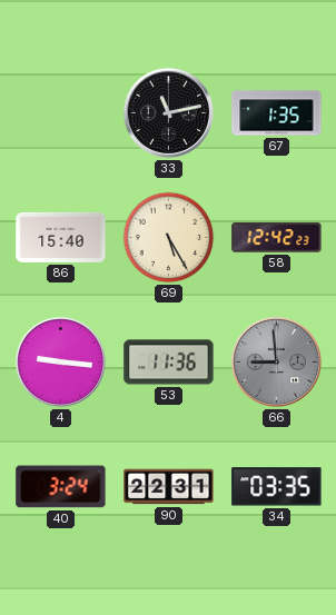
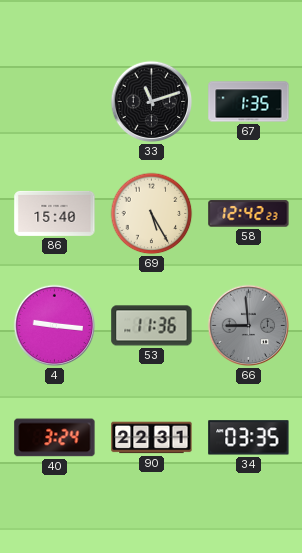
33: 11:13 -> 11:12 (152, 102)
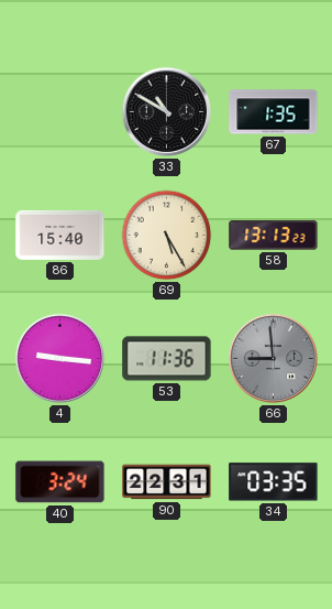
33: 11:12 -> 10:50 (167, 112)
58: 12:42 -> 13:13 (274, 236)
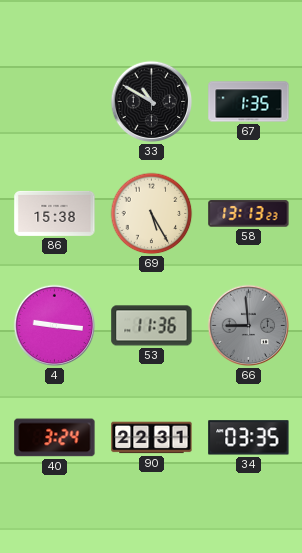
86: 15:40 -> 15:38 (55, 213)
